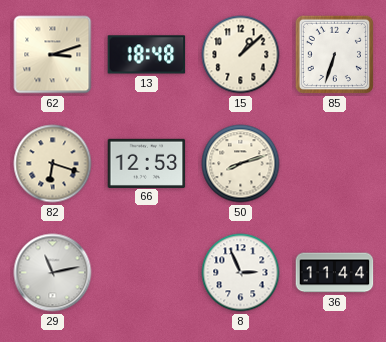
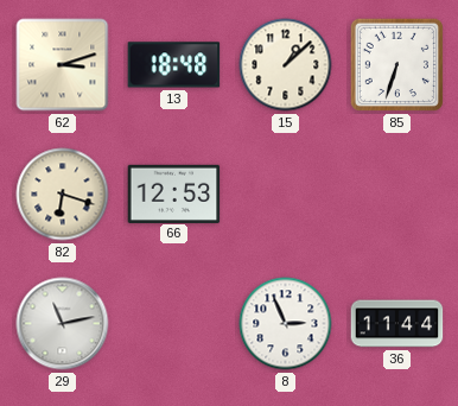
50: 8:12 -> none (241, 164)
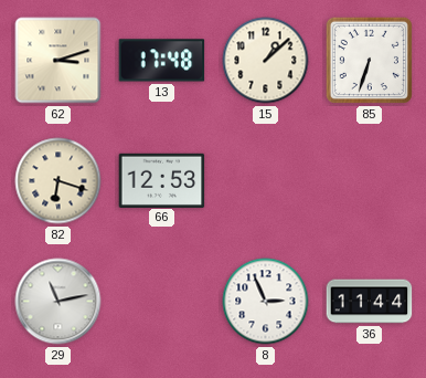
13: 18:48 -> 17:48 (162, 61)
